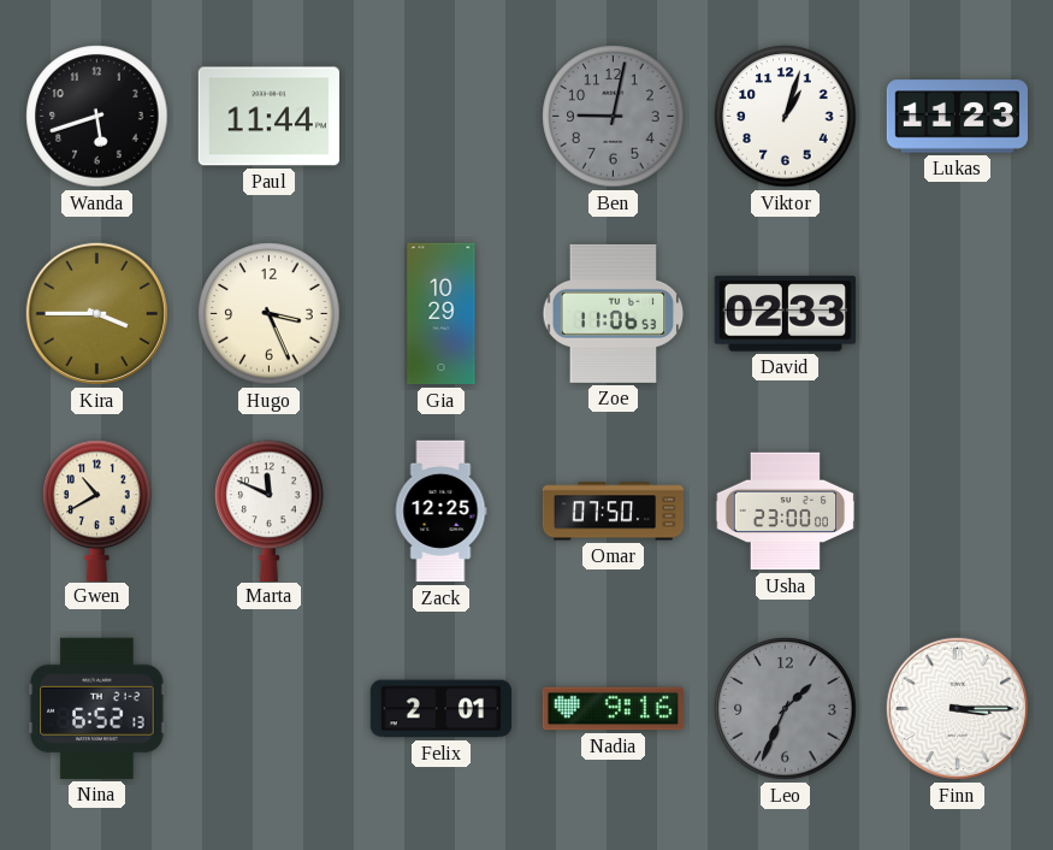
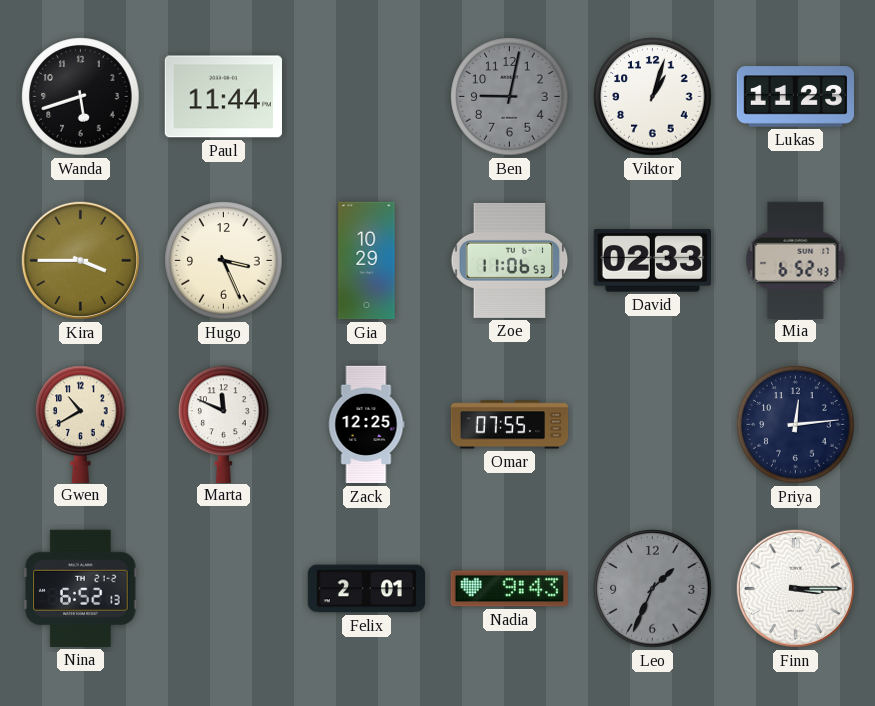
Mia: none -> 6:52 (796, 260)
Omar: 07:50 -> 07:55 (510, 425)
Usha: 23:00 -> none (786, 512)
Priya: none -> 12:14 (796, 425)
Nadia: 9:16 -> 9:43 (509, 589)
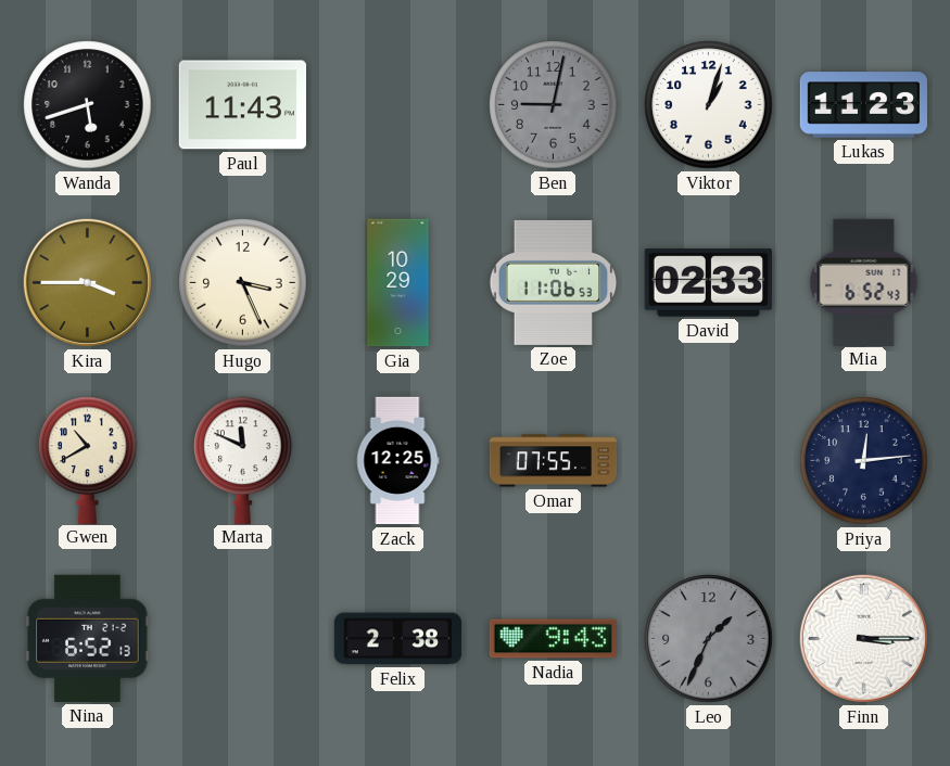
Paul: 11:44 -> 11:43 (242, 105)
Felix: 2:01 -> 2:38 (398, 639)
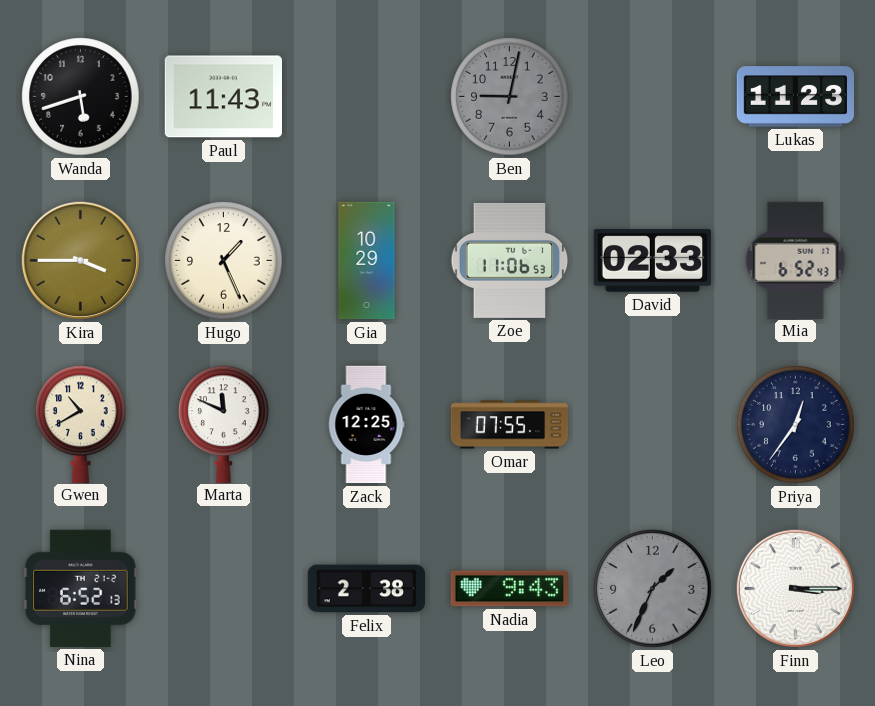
Viktor: 1:03 -> none (709, 105)
Hugo: 3:26 -> 1:26 (224, 261)
Priya: 12:14 -> 12:36 (796, 425)
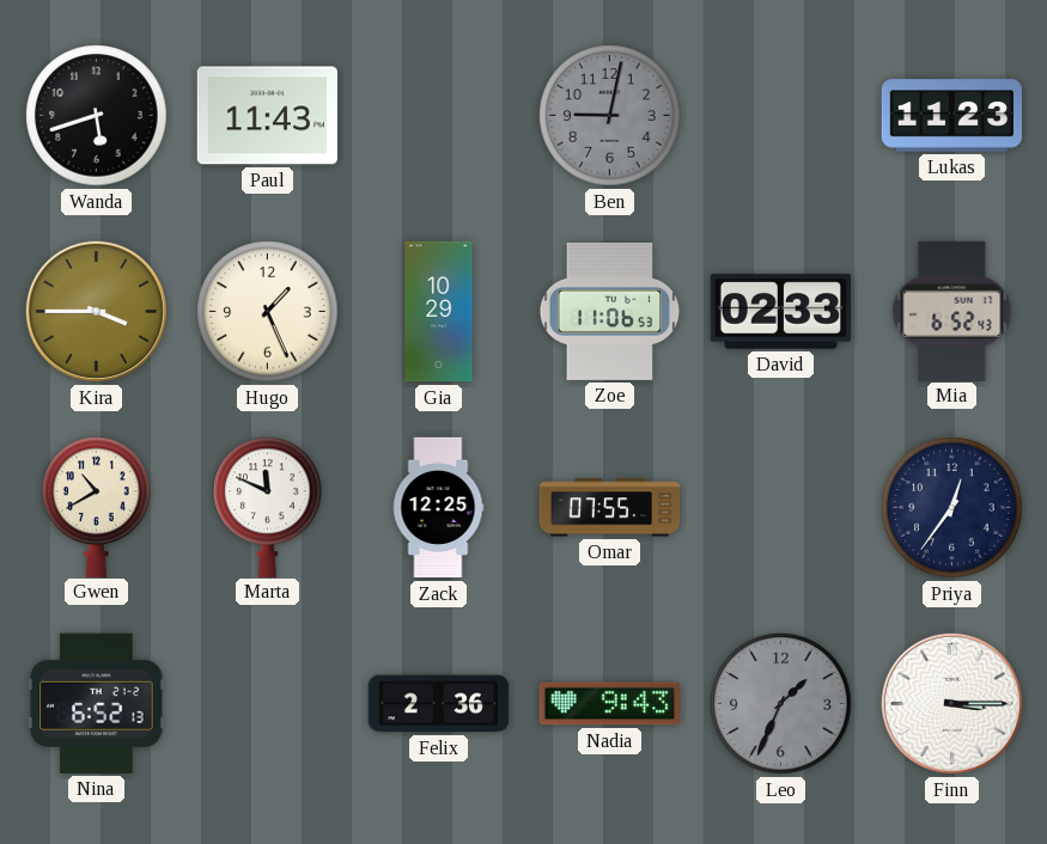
Felix: 2:38 -> 2:36 (439, 704)
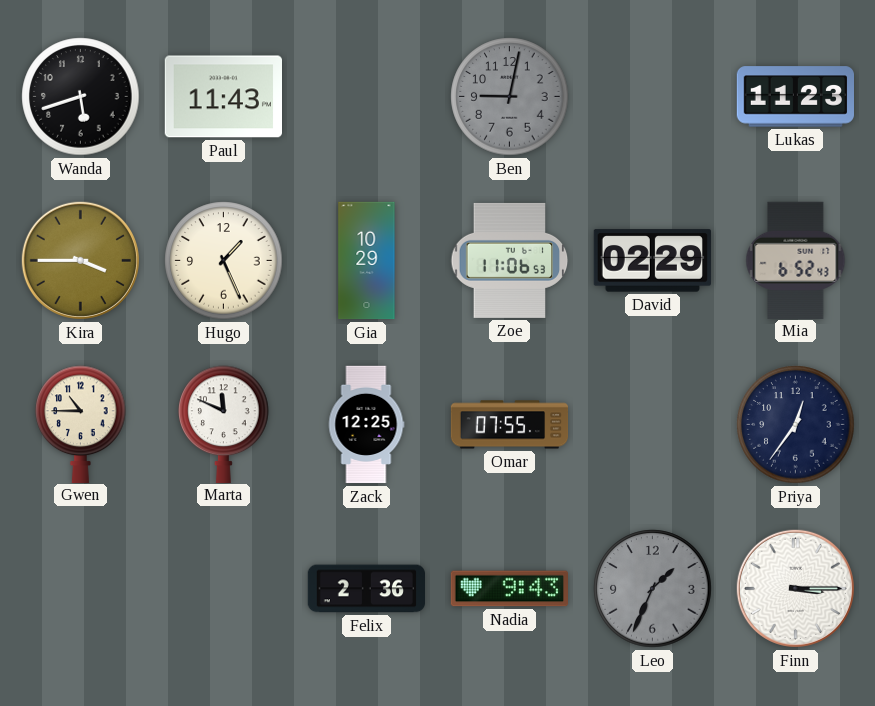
David: 02:33 -> 02:29 (652, 261)
Gwen: 10:40 -> 10:45 (81, 424)
Nina: 6:52 -> none (97, 703)
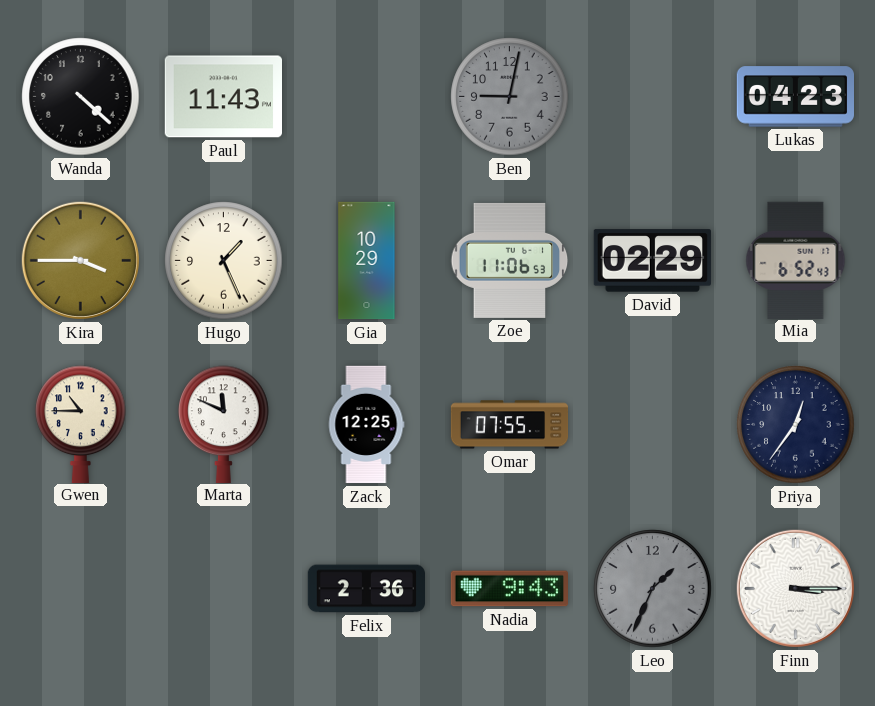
Wanda: 5:42 -> 4:22 (81, 97)
Lukas: 11:23 -> 04:23 (795, 97)
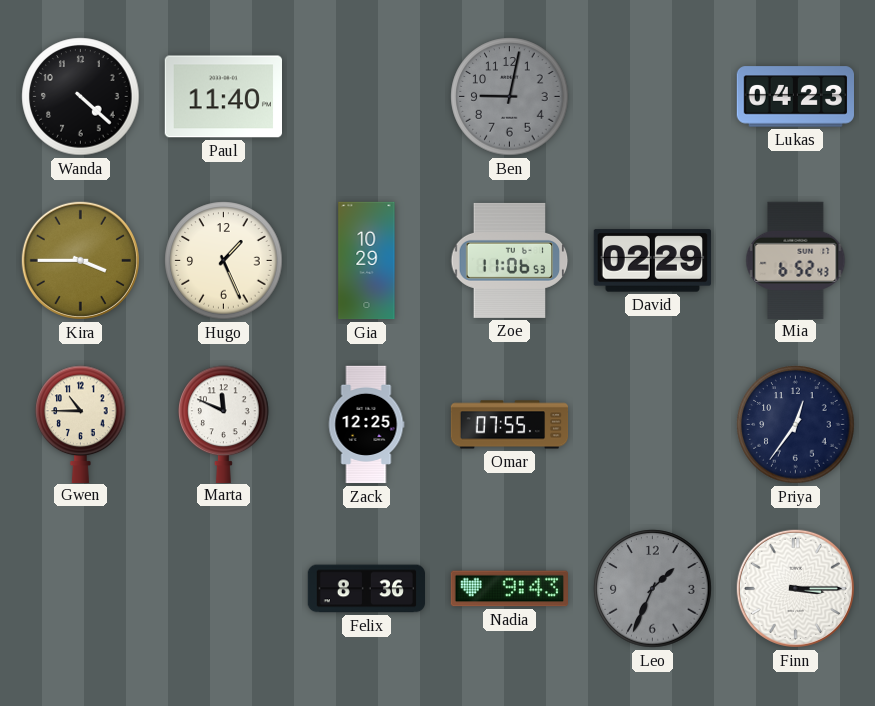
Paul: 11:43 -> 11:40 (223, 97)
Felix: 2:36 -> 8:36 (367, 589)
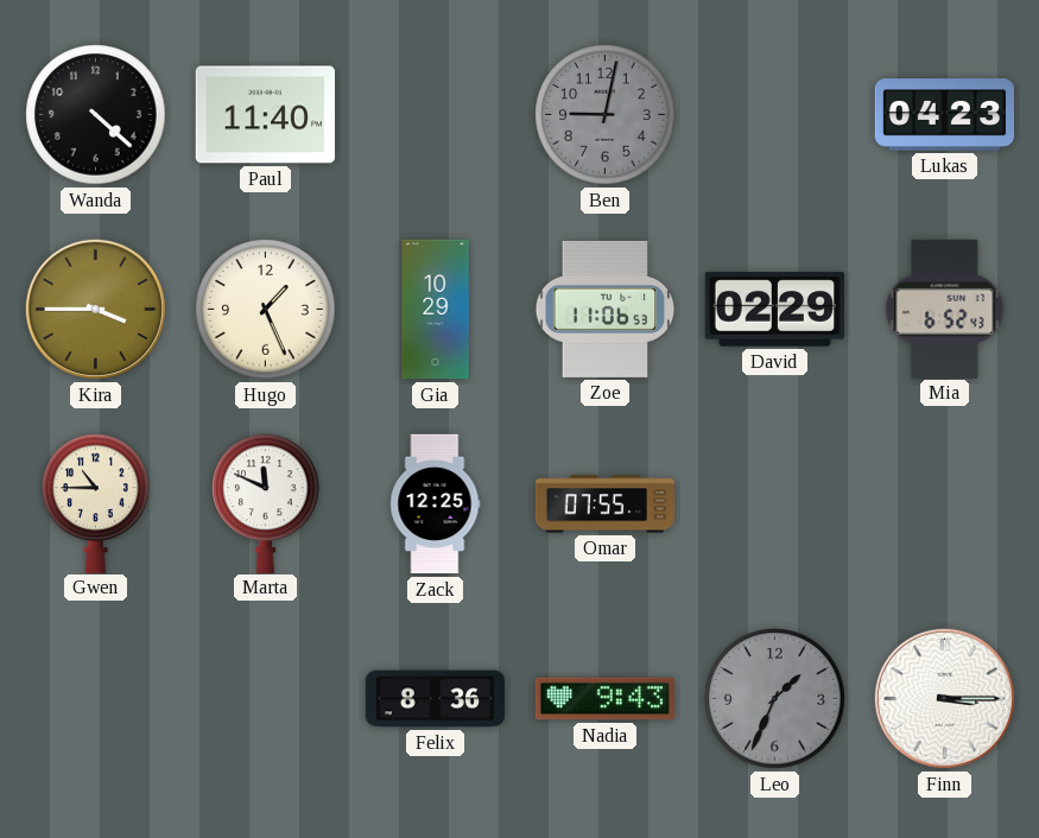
Priya: 12:36 -> none (796, 425)
